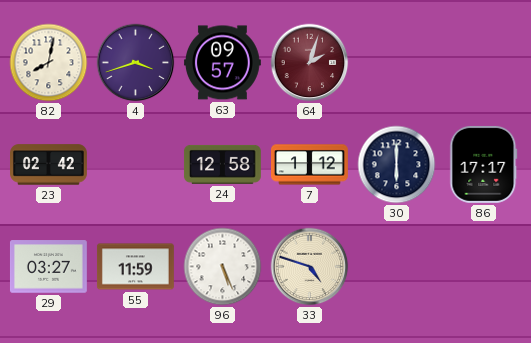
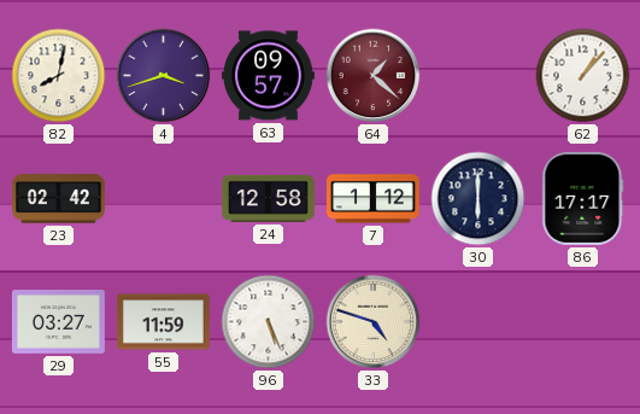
64: 2:03 -> 1:22 (374, 76)
62: none -> 1:07 (583, 76)
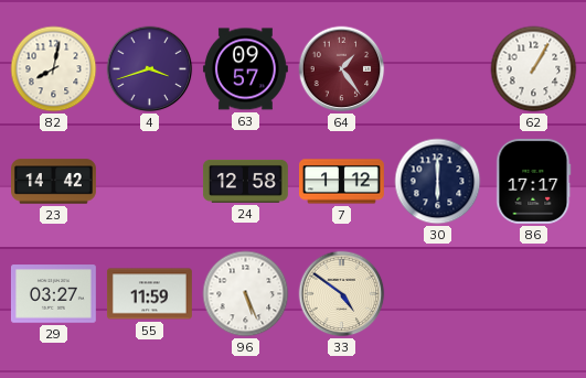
64: 1:22 -> 1:24 (342, 69)
62: 1:07 -> 1:05 (534, 69)
23: 02:42 -> 14:42 (54, 182)
33: 4:48 -> 4:51 (342, 294)
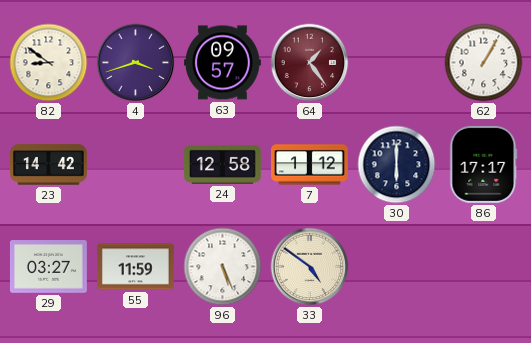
82: 8:02 -> 8:51 (49, 63)
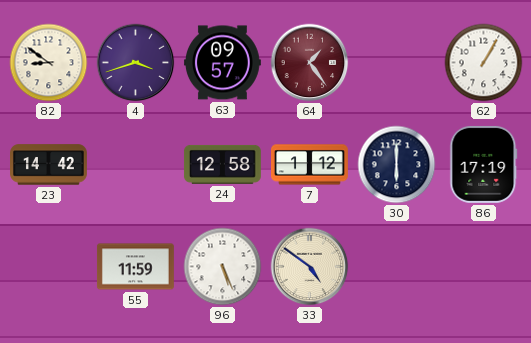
86: 17:17 -> 17:19 (484, 164)
29: 03:27 -> none (48, 267)
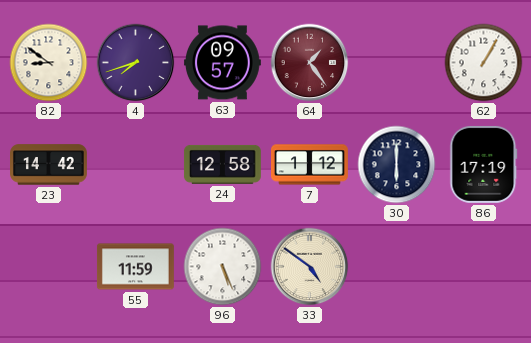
4: 3:42 -> 7:42 (136, 63)
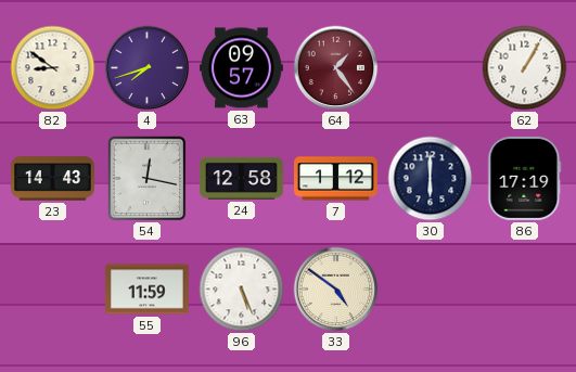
23: 14:42 -> 14:43 (53, 179)
54: none -> 12:17 (148, 179)
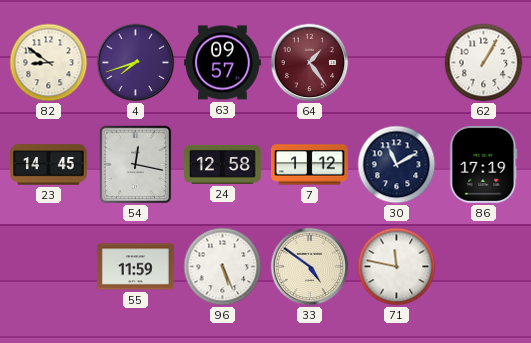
23: 14:43 -> 14:45 (49, 165)
30: 6:00 -> 11:10 (397, 165)
71: none -> 11:47 (397, 267)
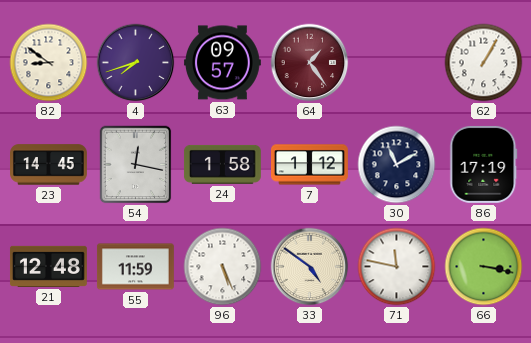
24: 12:58 -> 1:58 (222, 164)
21: none -> 12:48 (48, 266)
66: none -> 3:17 (484, 267)
